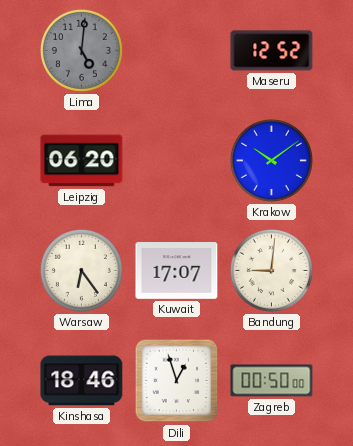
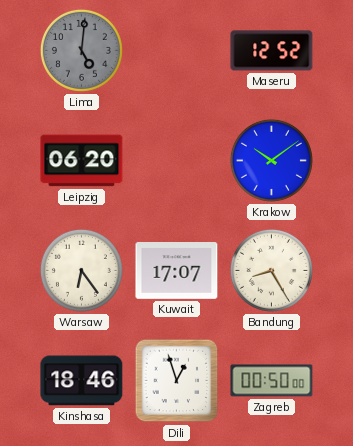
Bandung: 9:01 -> 8:25 (271, 270)
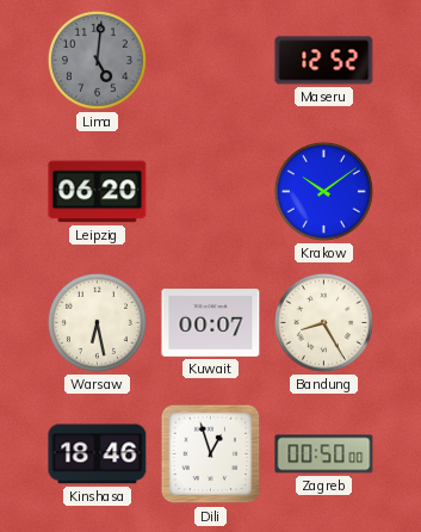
Warsaw: 6:24 -> 6:28 (97, 322)
Kuwait: 17:07 -> 00:07 (211, 323)
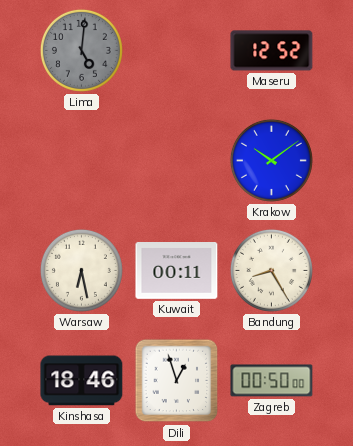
Leipzig: 06:20 -> none (98, 192)
Kuwait: 00:07 -> 00:11 (177, 271)
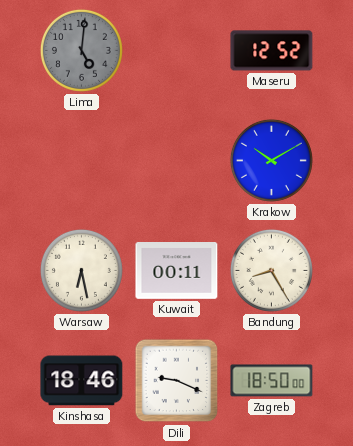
Krakow: 10:09 -> 10:10 (271, 160)
Dili: 12:57 -> 9:19 (177, 381)
Zagreb: 00:50 -> 18:50 (272, 381)
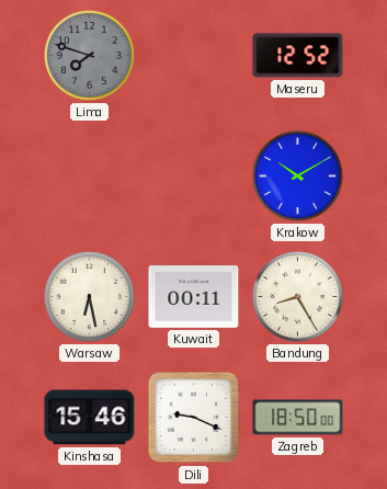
Lima: 5:01 -> 7:48 (89, 55)
Kinshasa: 18:46 -> 15:46 (90, 418)
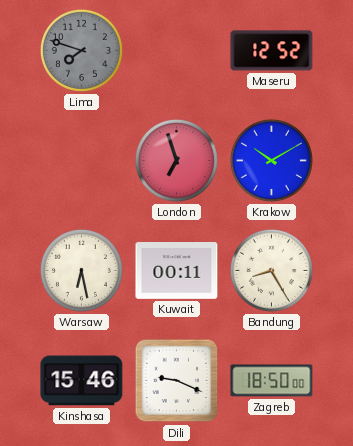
London: none -> 6:57 (176, 160)
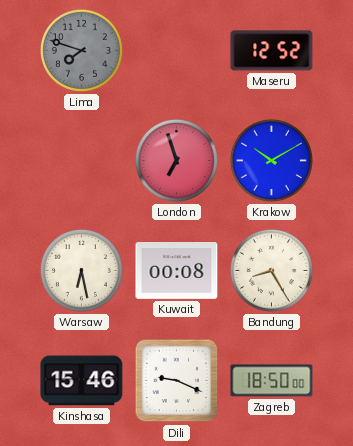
Kuwait: 00:11 -> 00:08 (177, 271)
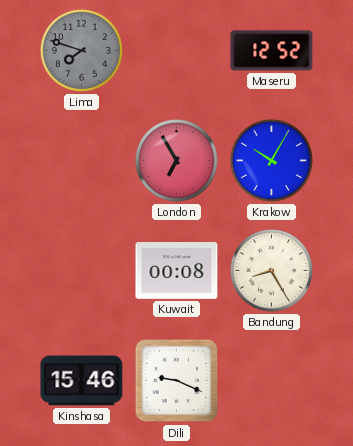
London: 6:57 -> 6:55 (176, 160)
Krakow: 10:10 -> 10:05 (271, 160)
Warsaw: 6:28 -> none (81, 270)
Zagreb: 18:50 -> none (272, 381)
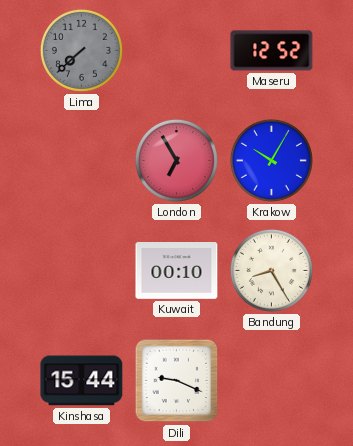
Lima: 7:48 -> 7:38 (81, 50)
Kuwait: 00:08 -> 00:10 (177, 271)
Kinshasa: 15:46 -> 15:44 (82, 381)
